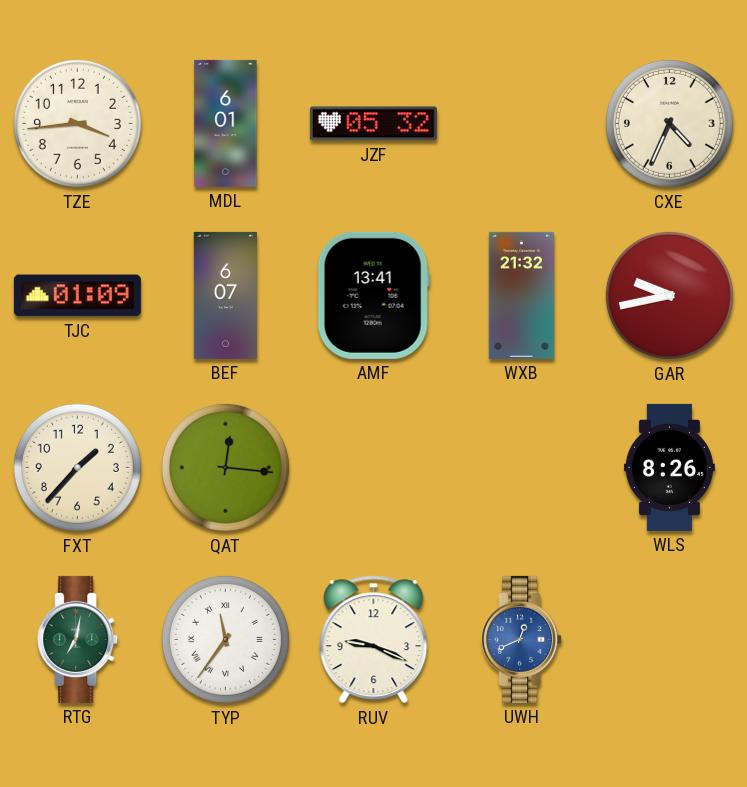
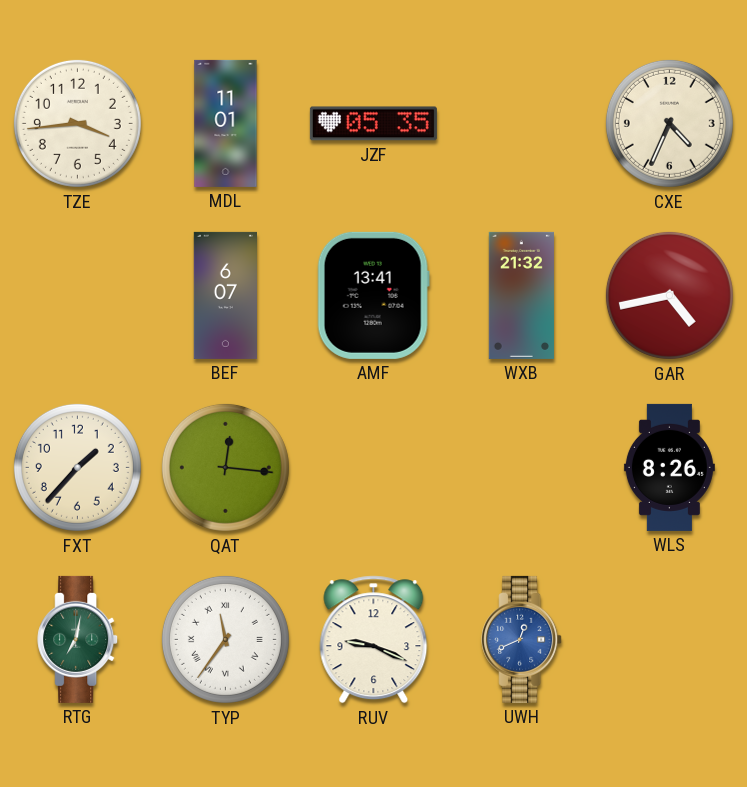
MDL: 6:01 -> 11:01 (226, 123)
JZF: 05:32 -> 05:35 (373, 124)
TJC: 01:09 -> none (77, 296)
GAR: 9:43 -> 4:43 (669, 295)
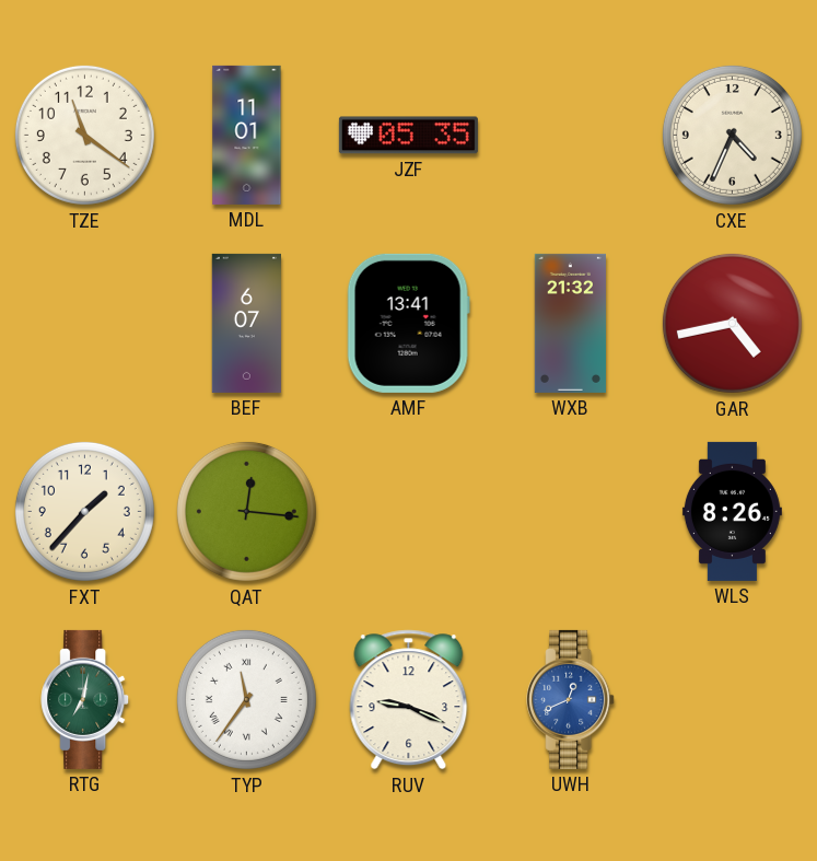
TZE: 3:44 -> 11:21 (84, 135)
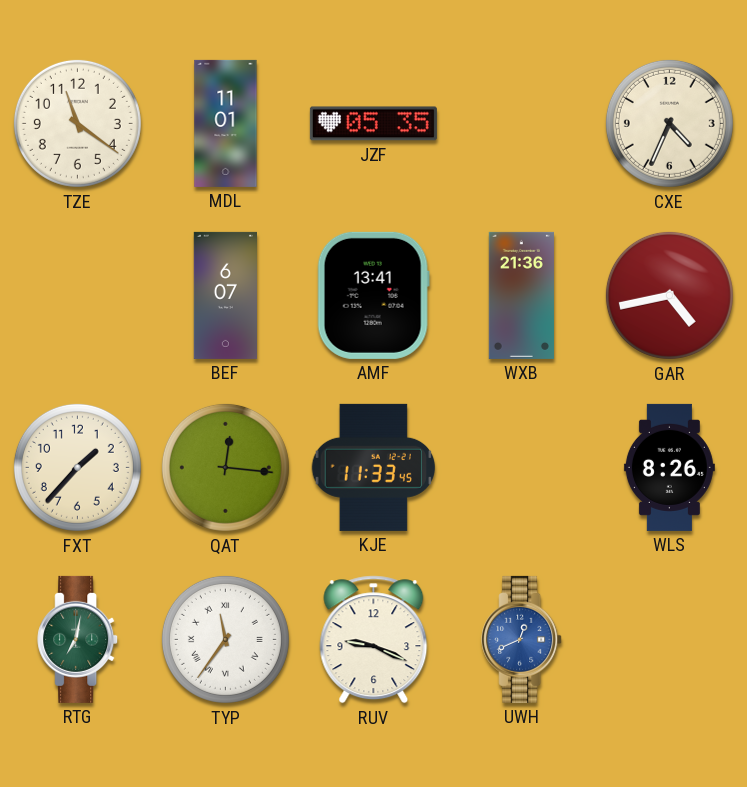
WXB: 21:32 -> 21:36 (521, 295)
KJE: none -> 11:33 (373, 467)
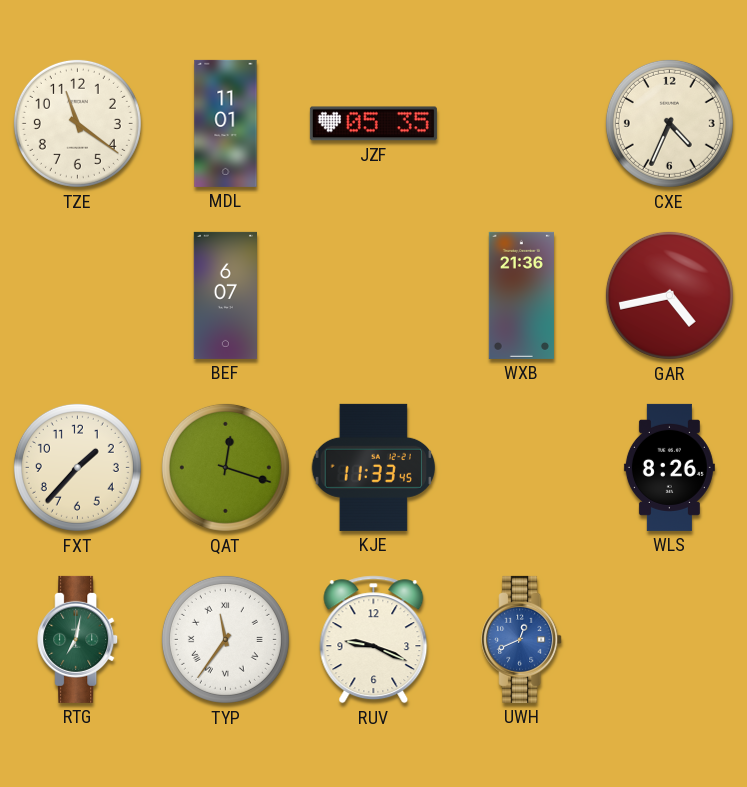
AMF: 13:41 -> none (373, 295)
QAT: 12:16 -> 12:18 (225, 467)
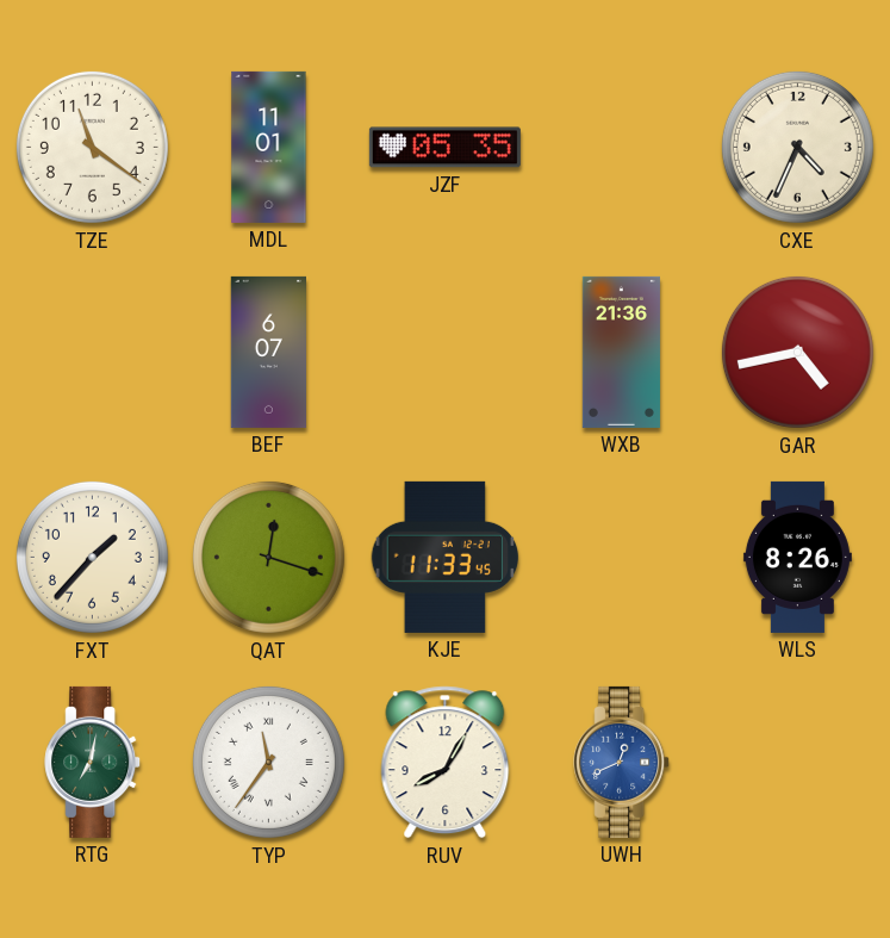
RUV: 9:19 -> 8:05 (446, 763)
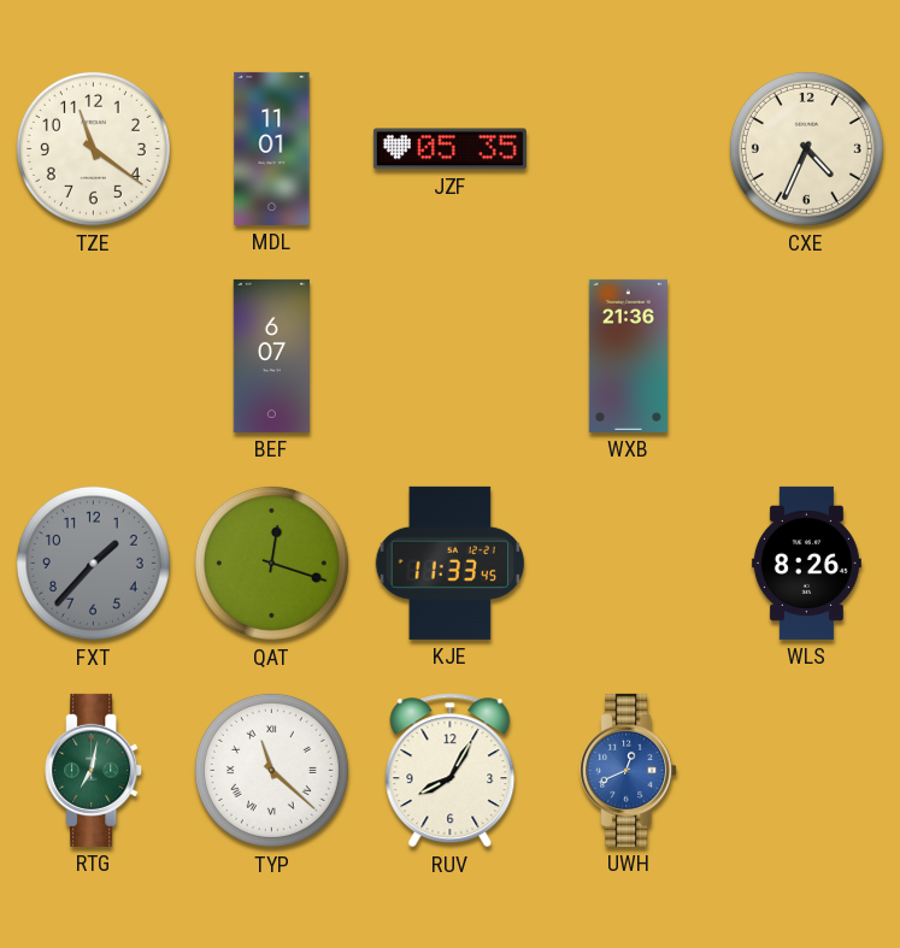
GAR: 4:43 -> none (797, 352)
FXT dial: cream -> grey (93, 563)
TYP: 11:36 -> 11:22 (271, 770)
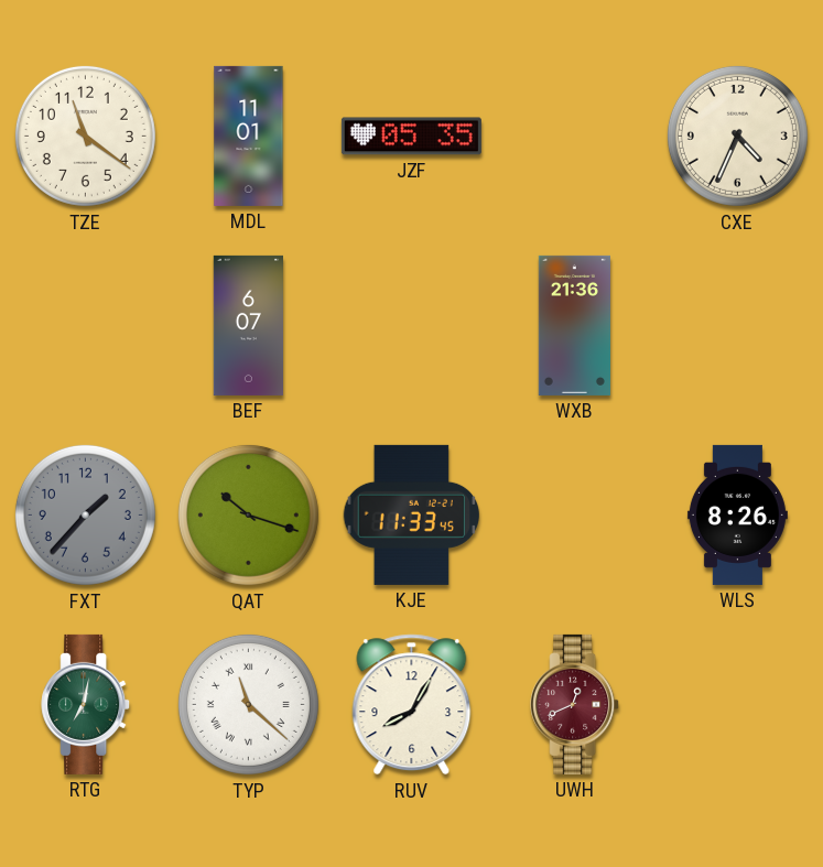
QAT: 12:18 -> 10:18 (248, 514)
UWH dial: blue -> burgundy (575, 704)
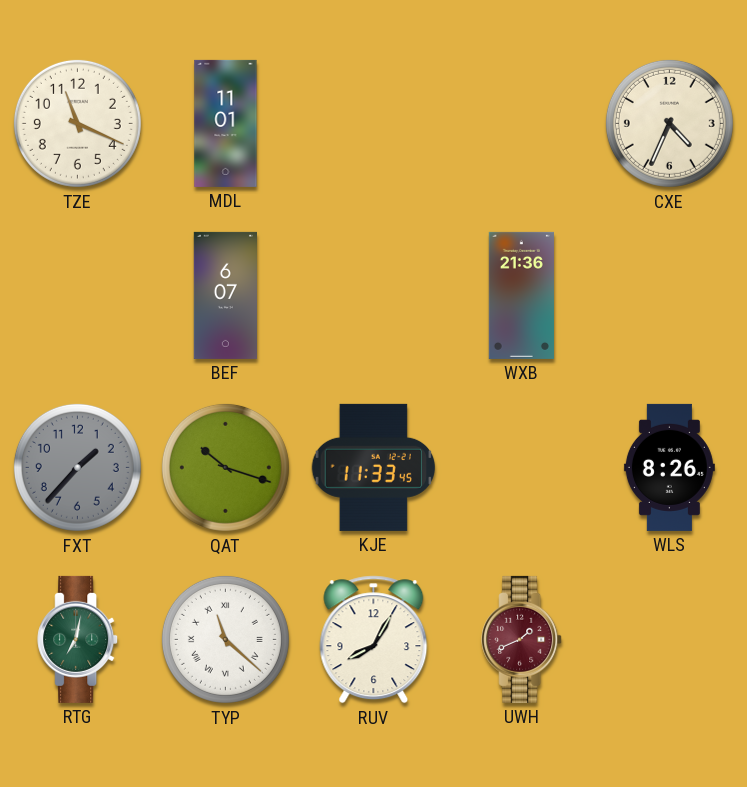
TZE: 11:21 -> 11:19 (77, 123)
JZF: 05:35 -> none (411, 137)
UWH: 12:41 -> 1:41 (522, 639)
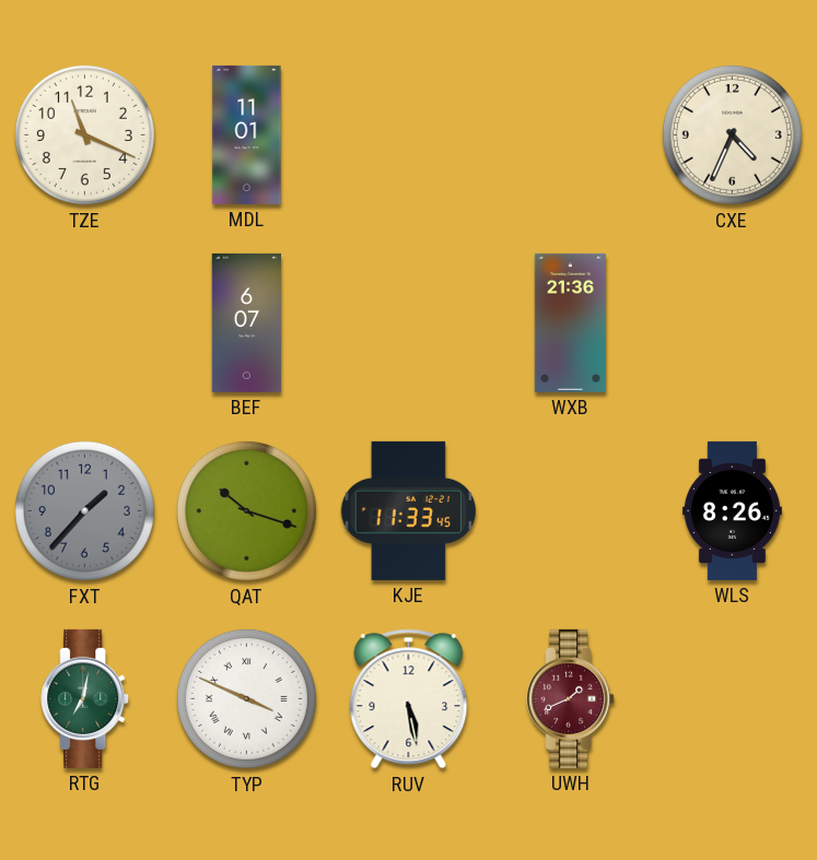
TYP: 11:22 -> 3:49 (246, 698)
RUV: 8:05 -> 5:28 (409, 699)
